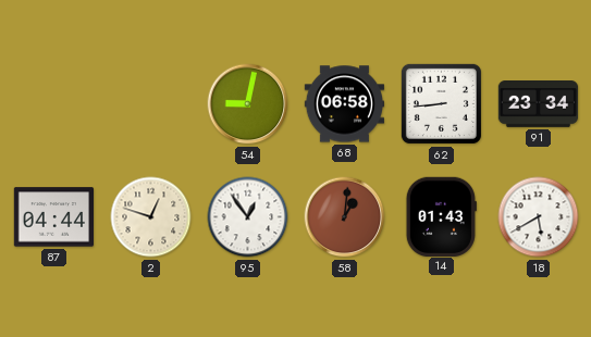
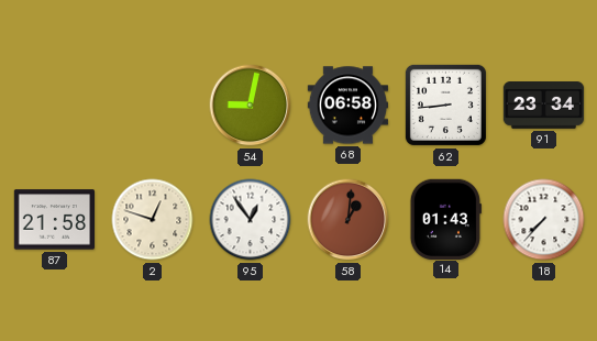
87: 04:44 -> 21:58 (55, 220)
18: 5:40 -> 7:37 (544, 220)
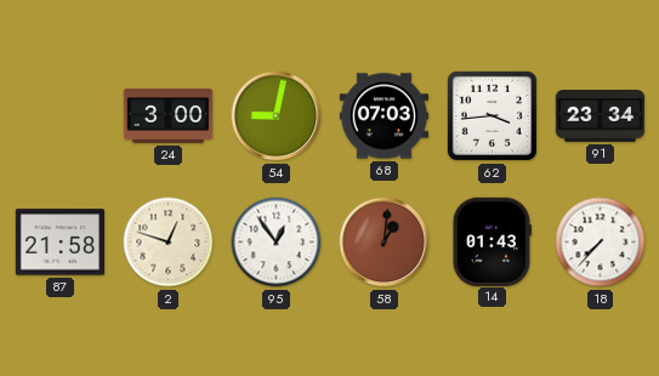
24: none -> 3:00 (169, 116)
68: 06:58 -> 07:03 (385, 116)
62: 8:44 -> 3:44 (492, 115)
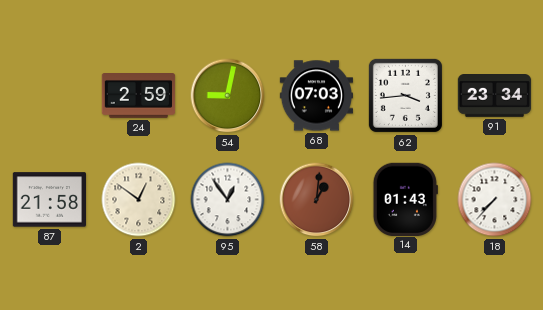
24: 3:00 -> 2:59 (139, 96)
2: 12:48 -> 12:51 (139, 200)
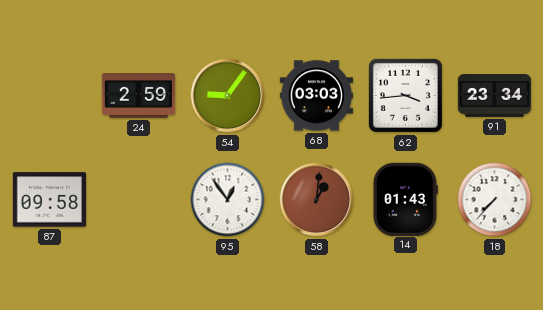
54: 9:02 -> 9:06 (228, 96)
68: 07:03 -> 03:03 (317, 96)
87: 21:58 -> 09:58 (50, 200)
2: 12:51 -> none (139, 200)
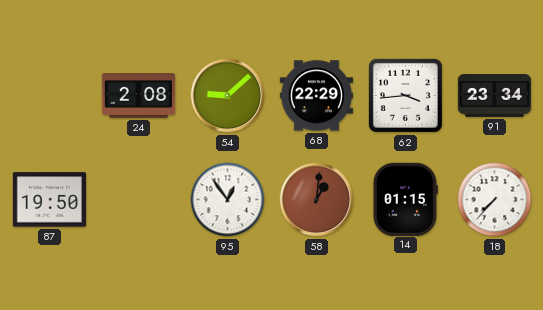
24: 2:59 -> 2:08 (139, 96)
54: 9:06 -> 9:08 (228, 96)
68: 03:03 -> 22:29 (317, 96)
87: 09:58 -> 19:50 (50, 200)
14: 01:43 -> 01:15 (405, 199)
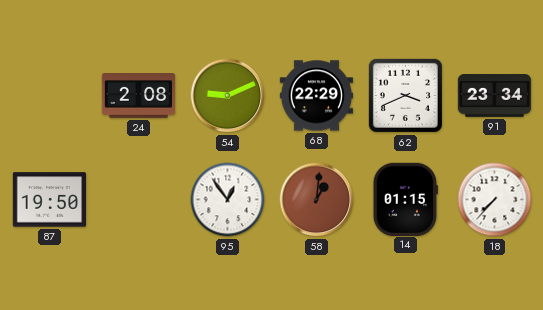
54: 9:08 -> 9:11 (228, 96)
62: 3:44 -> 3:41 (405, 95)
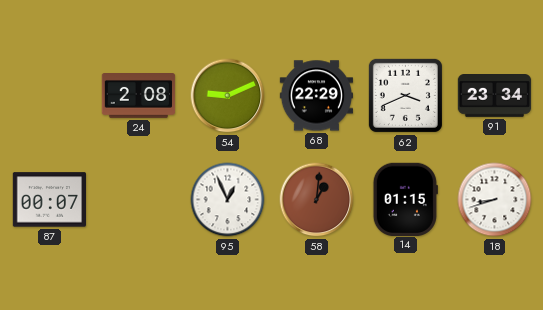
87: 19:50 -> 00:07 (50, 200)
95: 12:54 -> 12:56 (228, 200)
18: 7:37 -> 8:42 (495, 200)
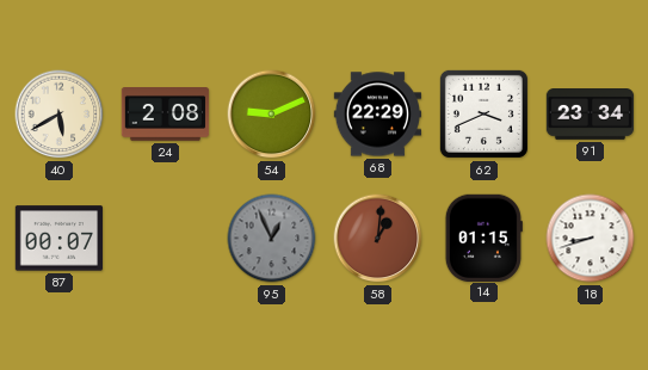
40: none -> 5:40 (60, 115)
95 dial: white -> grey (272, 239)
